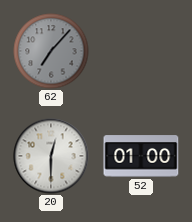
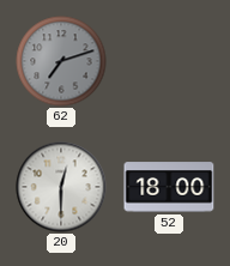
62: 7:07 -> 7:12 (61, 61)
52: 01:00 -> 18:00 (169, 187)
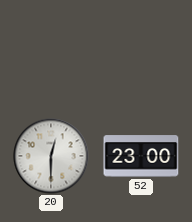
62: 7:12 -> none (61, 61)
52: 18:00 -> 23:00 (141, 156)
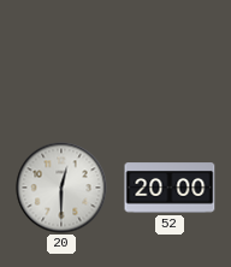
52: 23:00 -> 20:00 (170, 188)
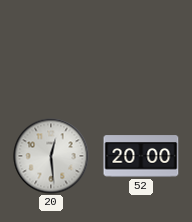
20: 12:30 -> 12:29 (51, 156)
